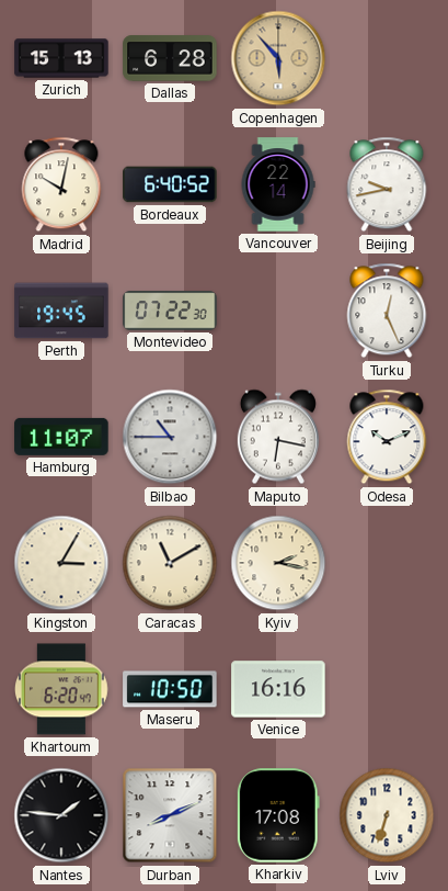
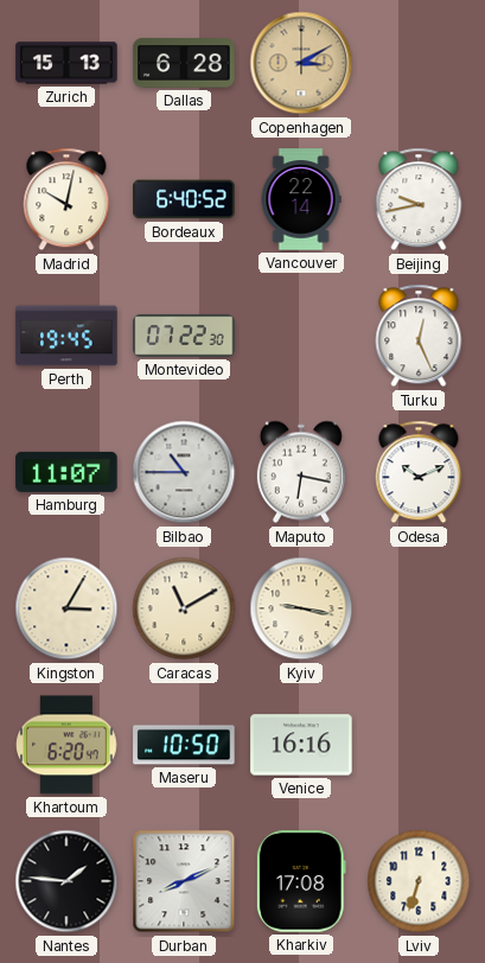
Copenhagen: 5:53 -> 3:10 (301, 63)
Kyiv: 2:17 -> 9:17 (301, 608)
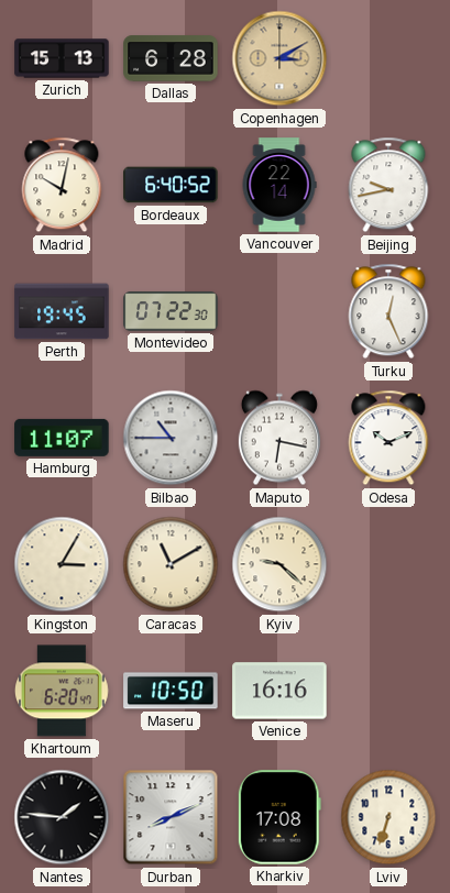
Kyiv: 9:17 -> 9:22 (279, 564)
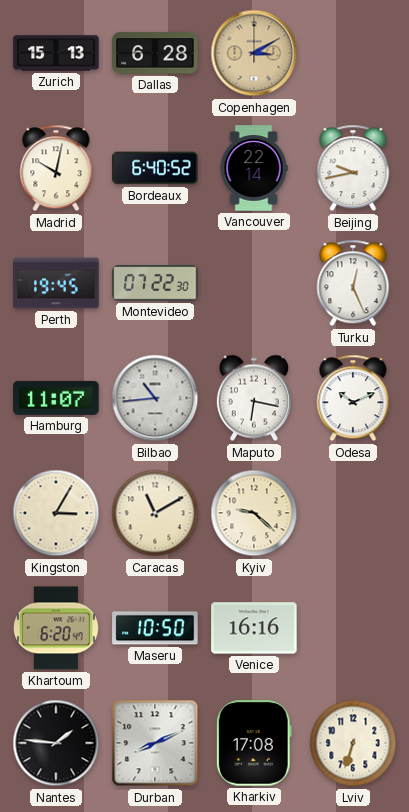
Bilbao: 10:45 -> 10:44 (155, 398)
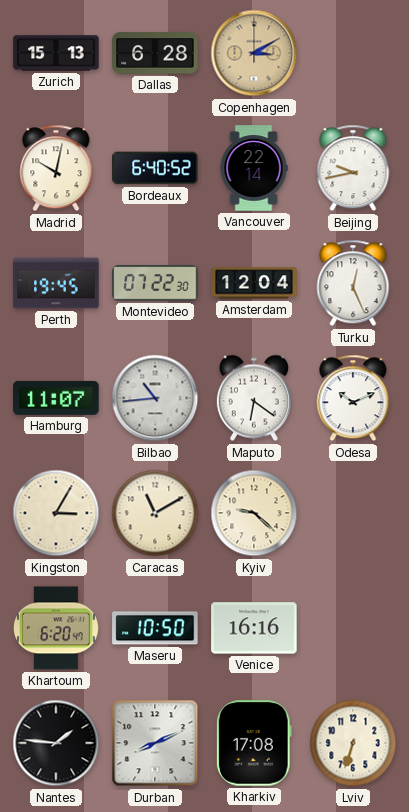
Amsterdam: none -> 12:04 (254, 283)
Maputo: 6:17 -> 6:21 (254, 398)
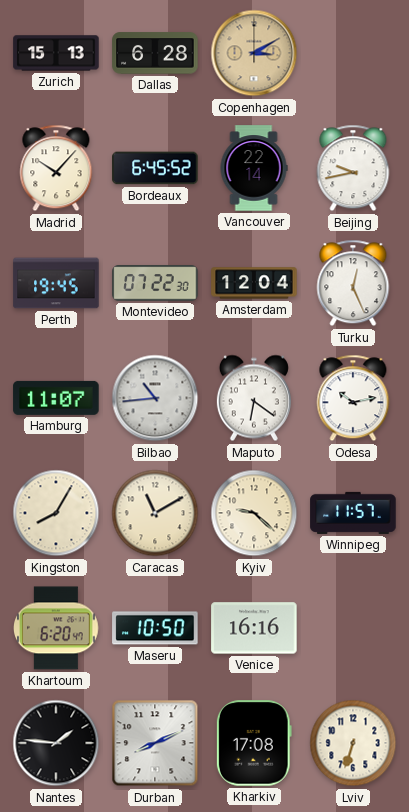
Madrid: 10:02 -> 10:07 (56, 168)
Bordeaux: 6:40 -> 6:45 (155, 168)
Odesa: 10:11 -> 10:13 (353, 398)
Kingston: 3:05 -> 8:05 (56, 513)
Winnipeg: none -> 11:57 (353, 513)
